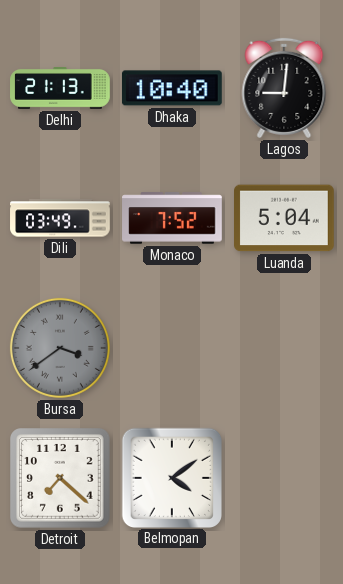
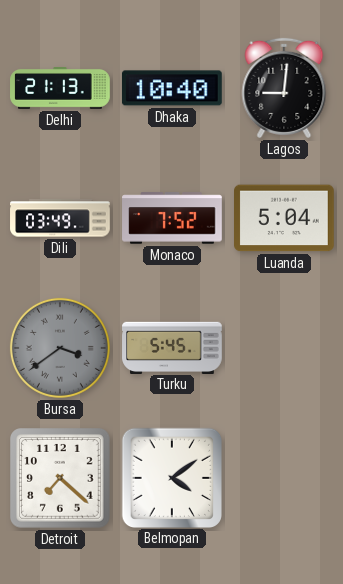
Turku: none -> 5:45 (172, 347)
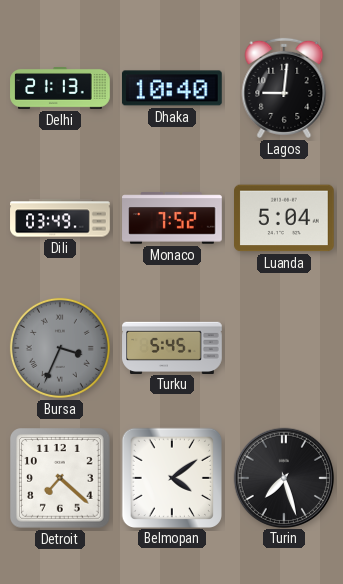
Bursa: 3:39 -> 3:34 (60, 348)
Turin: none -> 7:27 (283, 477)
